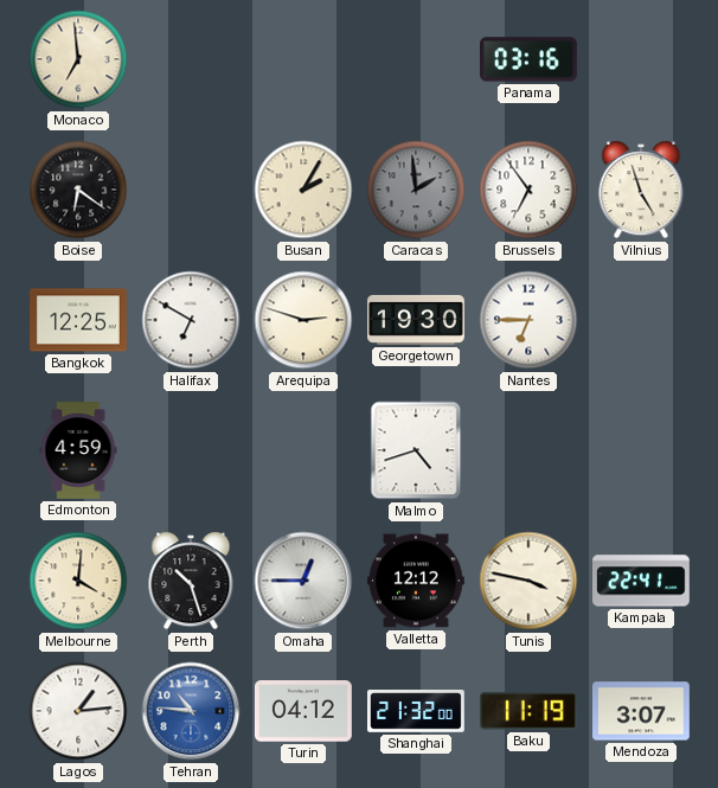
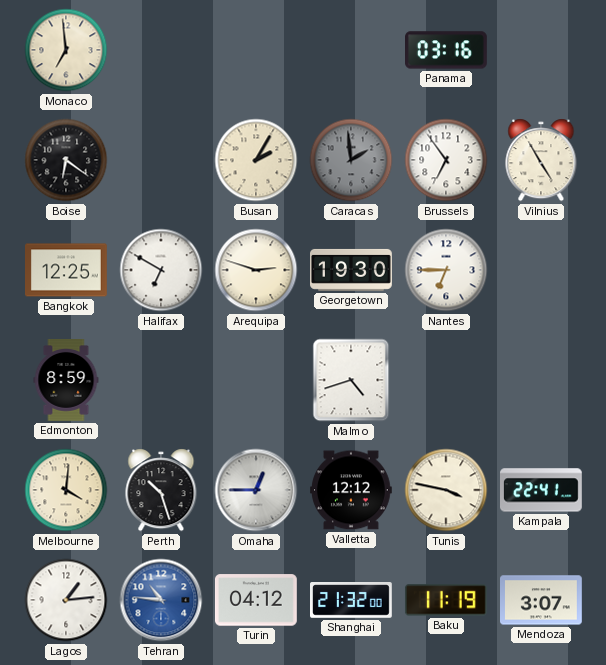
Vilnius: 4:57 -> 4:55 (541, 160)
Edmonton: 4:59 -> 8:59 (66, 381)
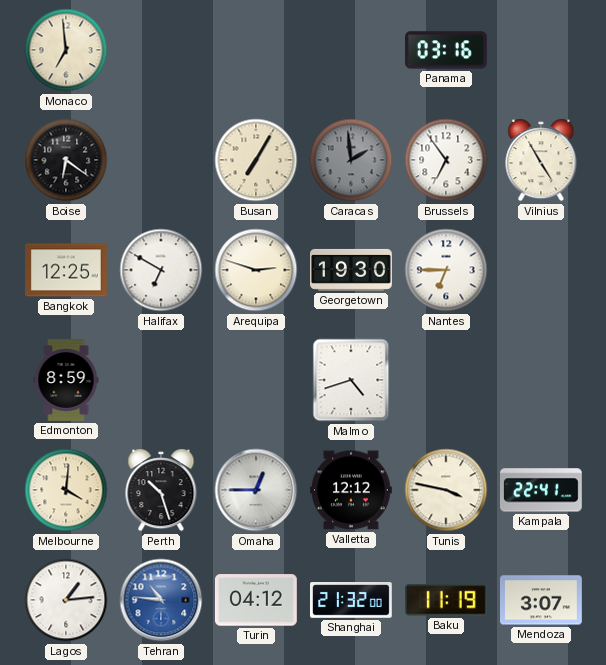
Busan: 2:05 -> 7:05 (256, 160)
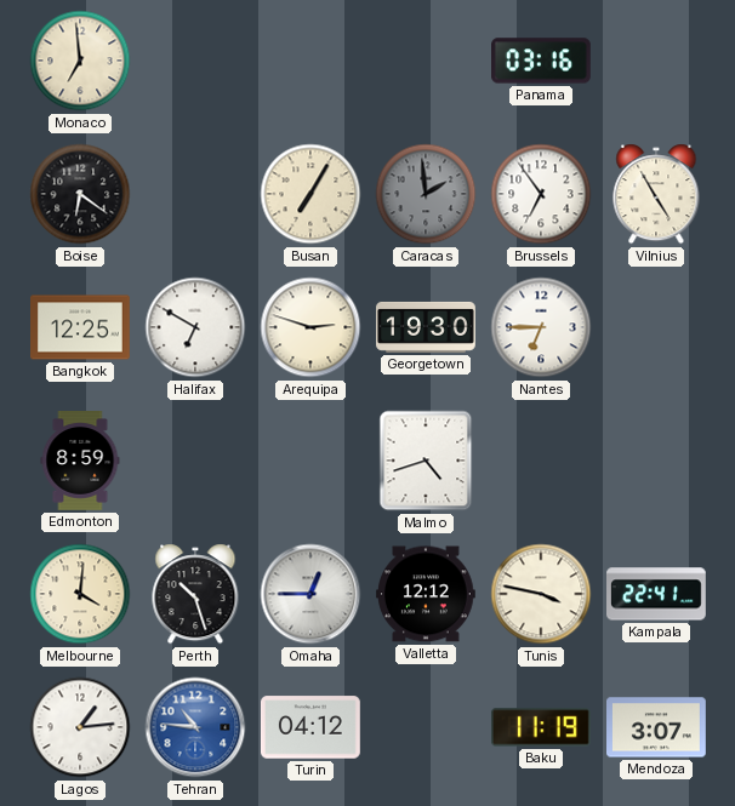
Shanghai: 21:32 -> none (352, 601)
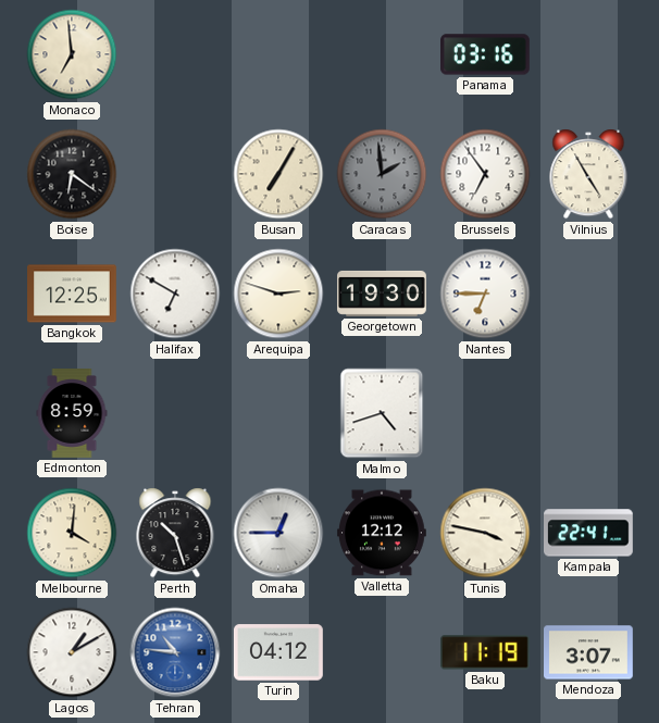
Lagos: 1:14 -> 1:10 (72, 652)
